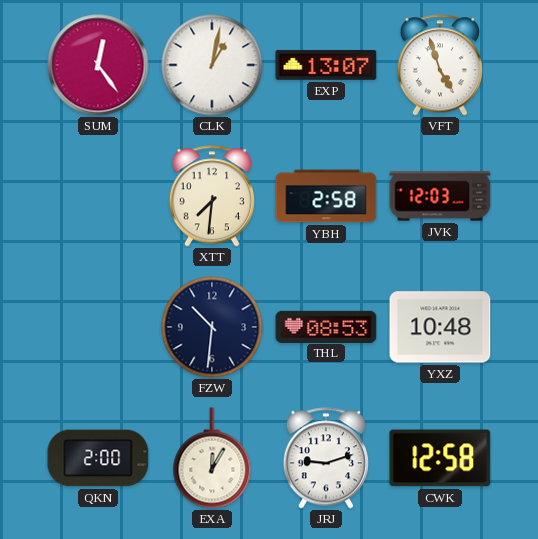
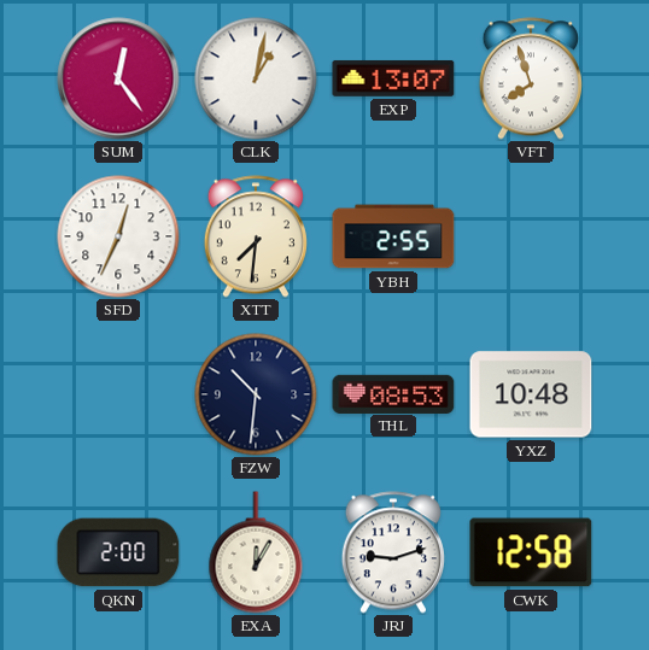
VFT: 4:57 -> 7:57 (531, 78)
SFD: none -> 12:34 (118, 236)
YBH: 2:58 -> 2:55 (393, 236)
JVK: 12:03 -> none (440, 196)
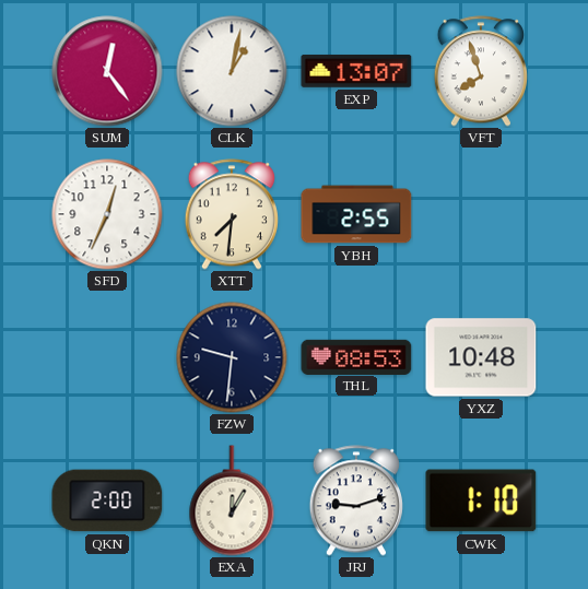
FZW: 10:31 -> 9:31 (232, 357)
CWK: 12:58 -> 1:10 (481, 500)
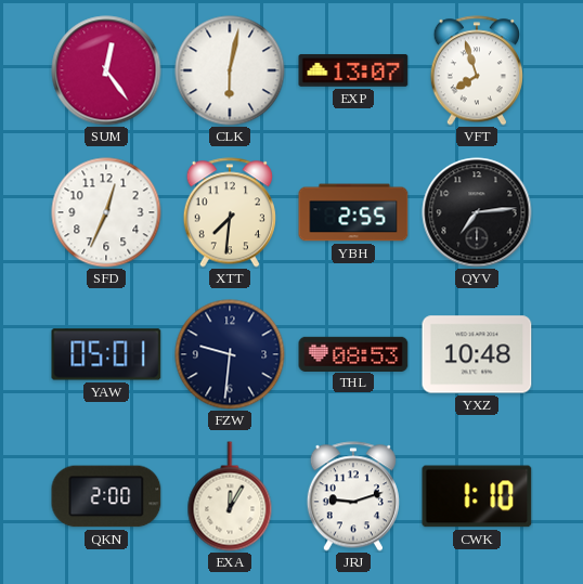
CLK: 1:02 -> 6:02 (230, 70)
QYV: none -> 7:14 (477, 212)
YAW: none -> 05:01 (106, 354)
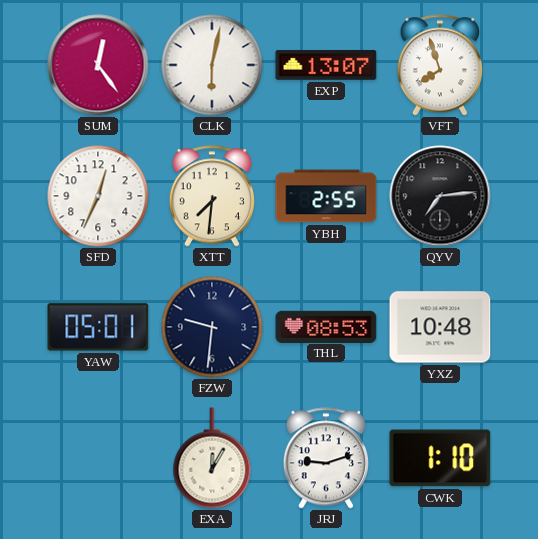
QKN: 2:00 -> none (106, 496)
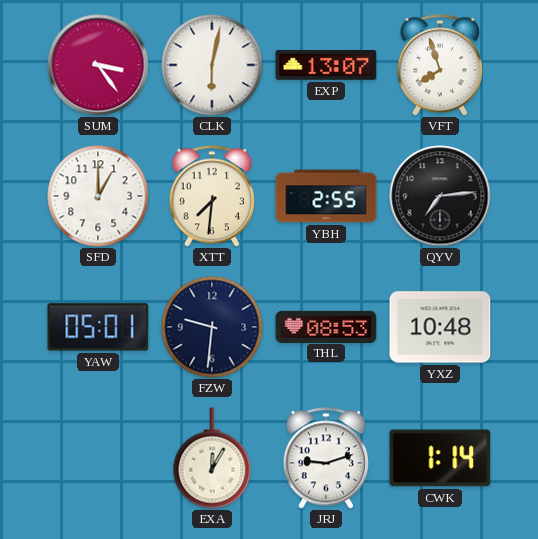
SUM: 12:24 -> 3:24 (98, 65)
SFD: 12:34 -> 1:00 (98, 196)
CWK: 1:10 -> 1:14 (440, 458)
